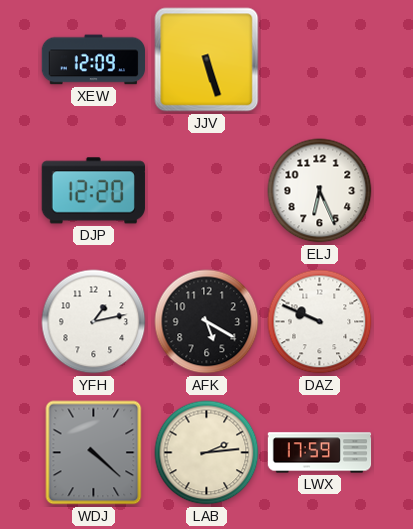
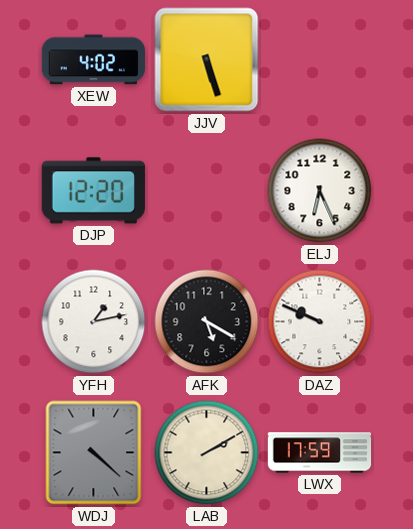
XEW: 12:09 -> 4:02 (93, 60)
LAB: 2:14 -> 2:10 (207, 453)
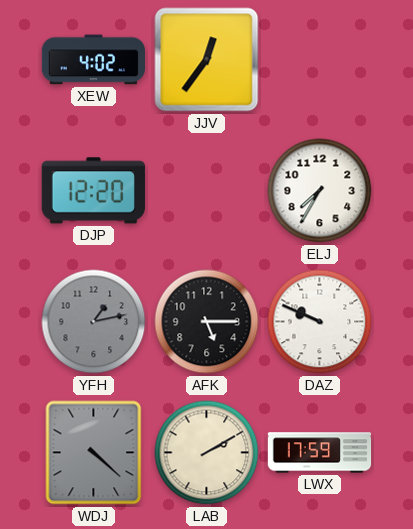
JJV: 5:27 -> 12:36 (207, 60)
ELJ: 6:26 -> 7:35 (320, 191)
YFH dial: white -> grey (94, 322)
AFK: 5:20 -> 5:15 (207, 322)
